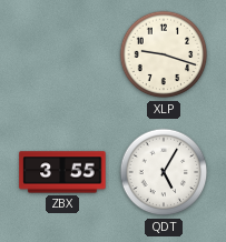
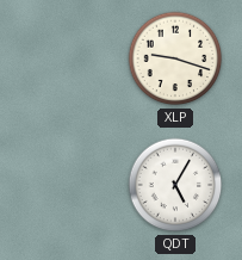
ZBX: 3:55 -> none (62, 172)
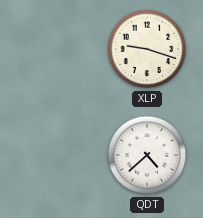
QDT: 5:05 -> 4:38 (147, 155)
